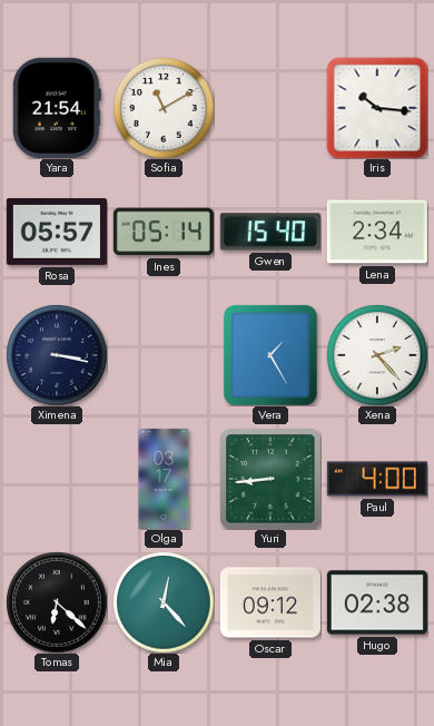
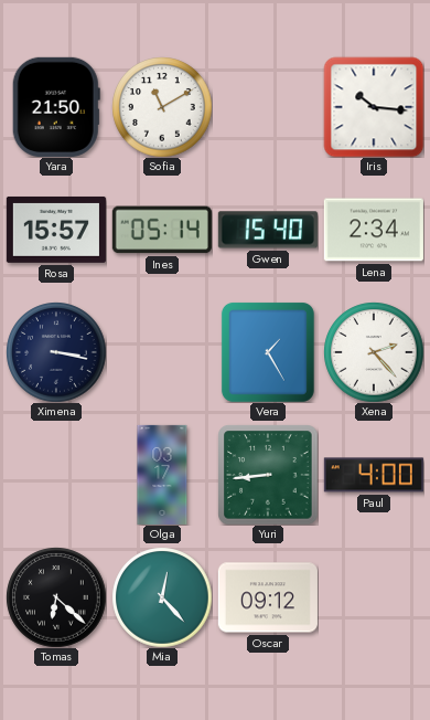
Yara: 21:54 -> 21:50 (56, 107)
Rosa: 05:57 -> 15:57 (56, 230)
Hugo: 02:38 -> none (377, 602)
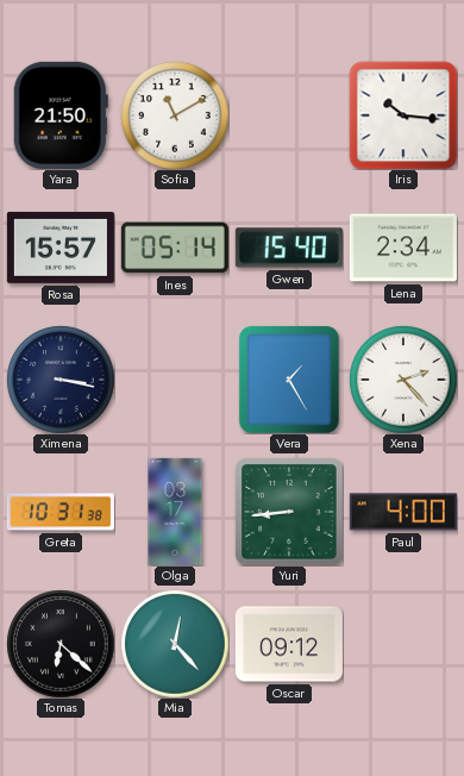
Greta: none -> 10:31 (61, 512)
